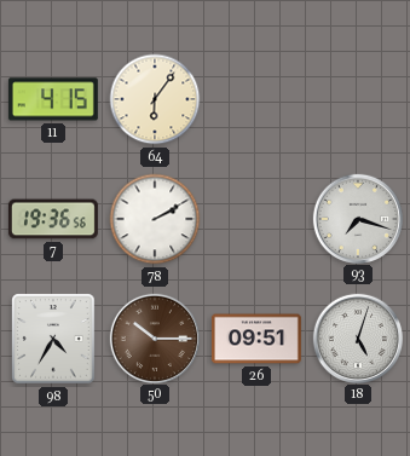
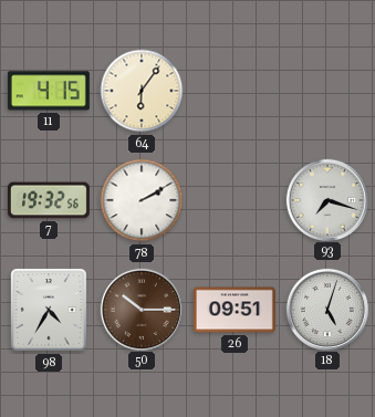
7: 19:36 -> 19:32 (49, 200)
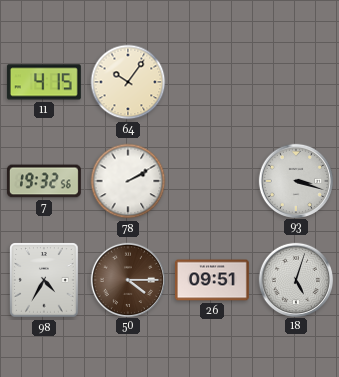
64: 6:06 -> 10:06 (128, 82)
93: 7:18 -> 3:18 (295, 180)
50: 10:15 -> 4:15 (127, 279)
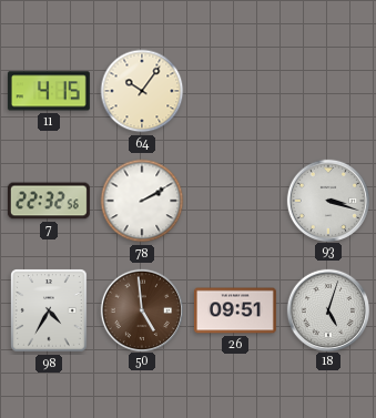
7: 19:32 -> 22:32 (49, 201)
50: 4:15 -> 4:59 (141, 309)
